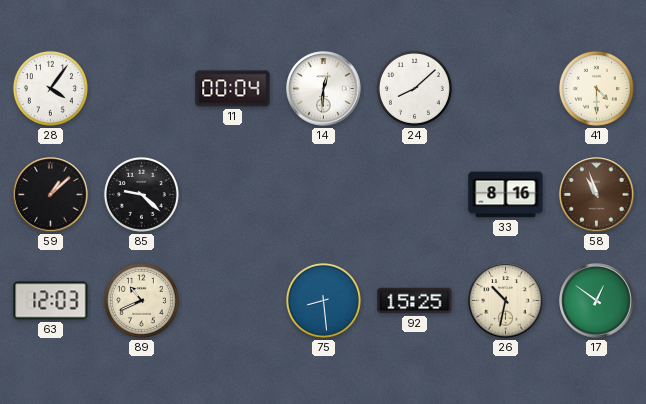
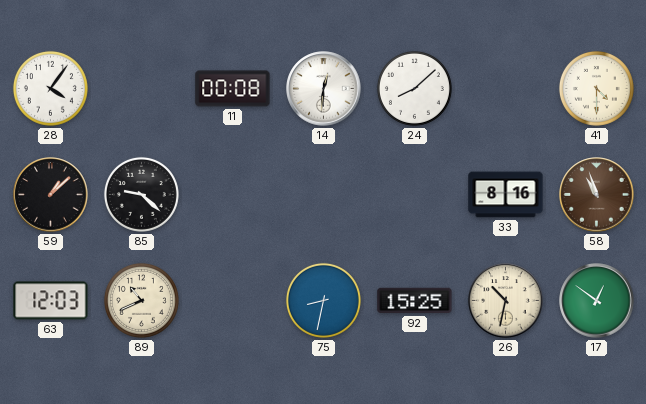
11: 00:04 -> 00:08 (233, 89)
75: 8:29 -> 8:32 (323, 300)
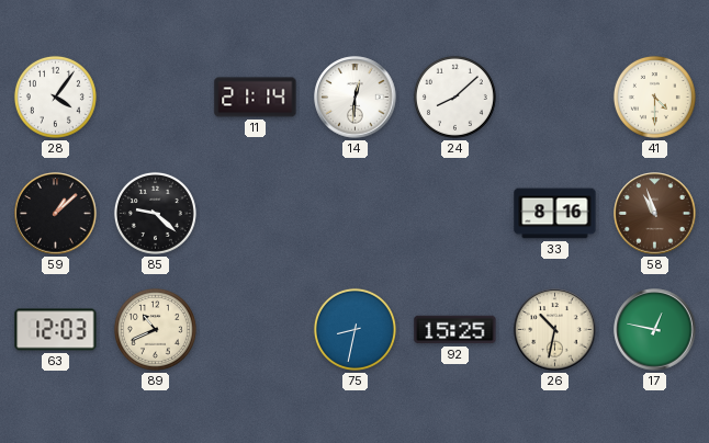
11: 00:08 -> 21:14 (256, 98)
17: 12:51 -> 12:47 (655, 330)
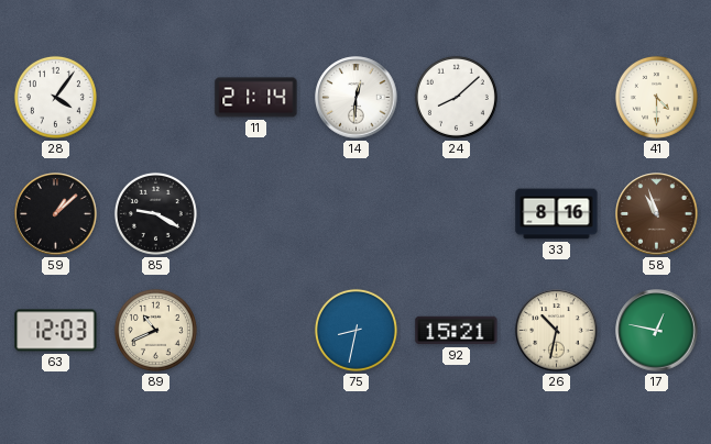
85: 9:22 -> 9:20 (155, 213)
92: 15:25 -> 15:21 (457, 331)
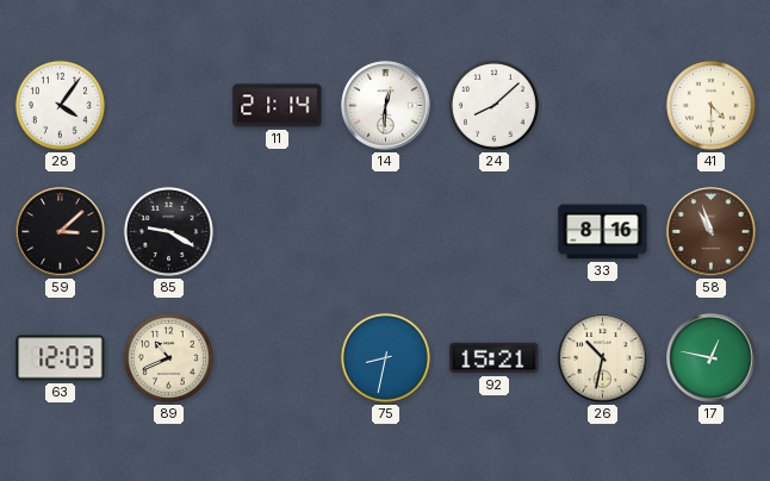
59: 1:08 -> 3:08 (61, 232)
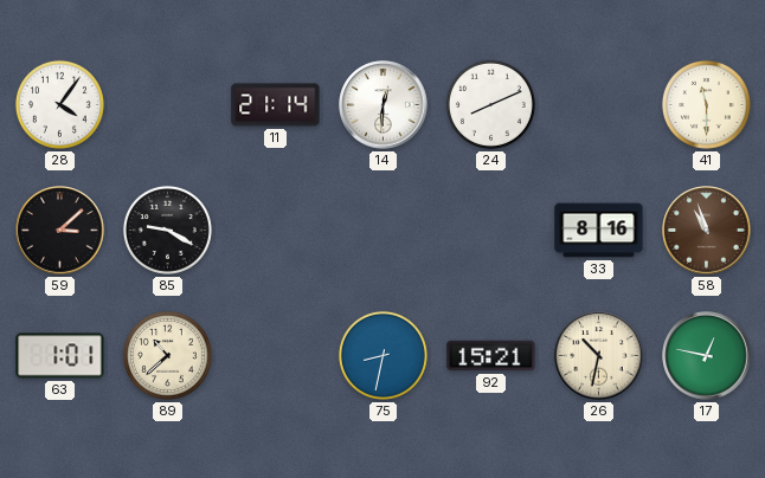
24: 8:08 -> 8:11 (490, 104)
41: 4:30 -> 11:30 (706, 104)
63: 12:03 -> 1:01 (60, 356)
89: 10:41 -> 10:38 (167, 355)
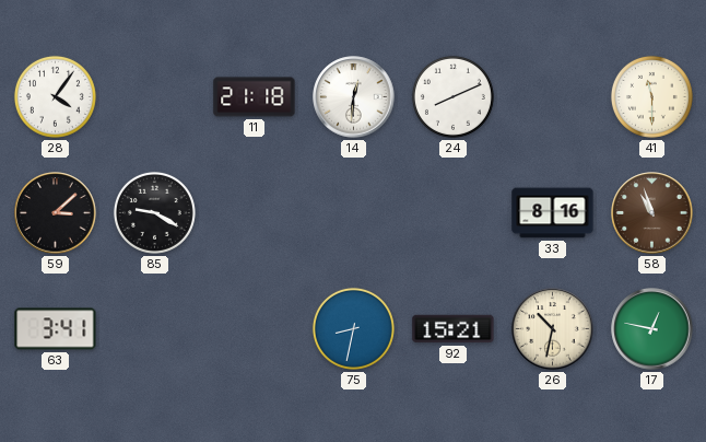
11: 21:14 -> 21:18 (255, 97)
63: 1:01 -> 3:41 (56, 329)
89: 10:38 -> none (167, 355)
